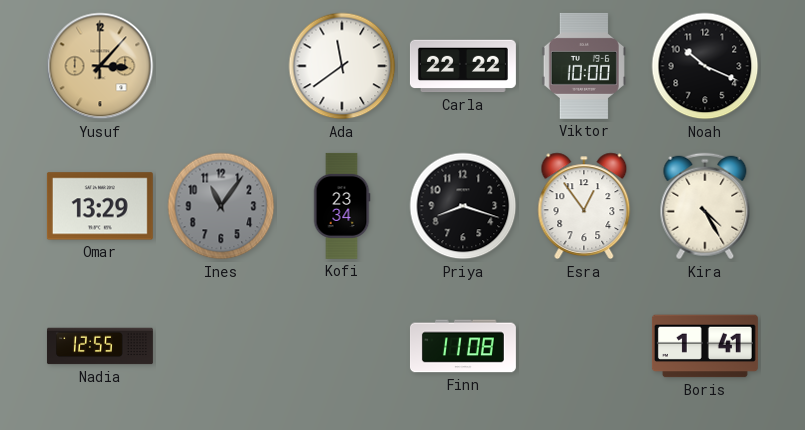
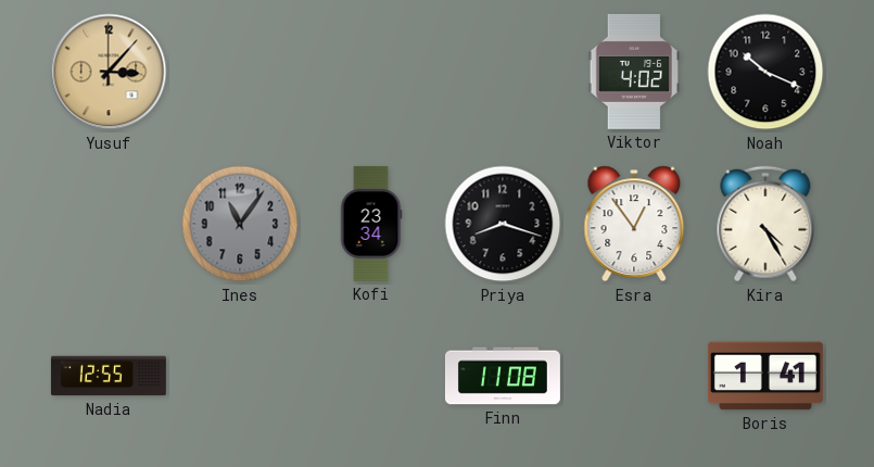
Ada: 11:39 -> none (342, 66)
Carla: 22:22 -> none (463, 66)
Viktor: 10:00 -> 4:02 (634, 72)
Omar: 13:29 -> none (100, 206)
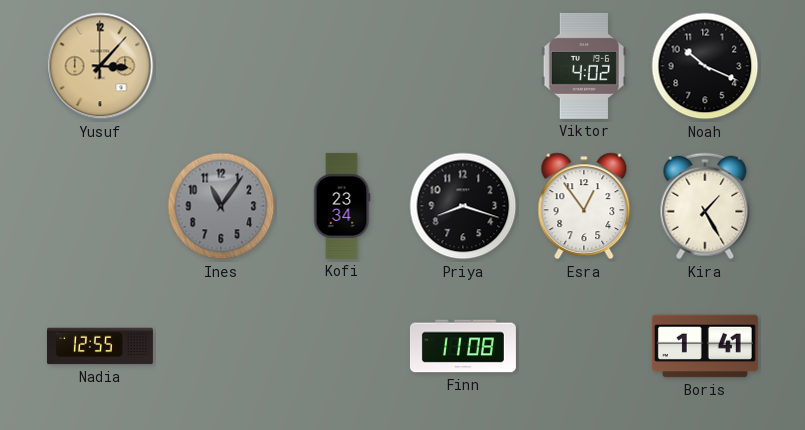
Kira: 4:25 -> 1:25 (705, 206)
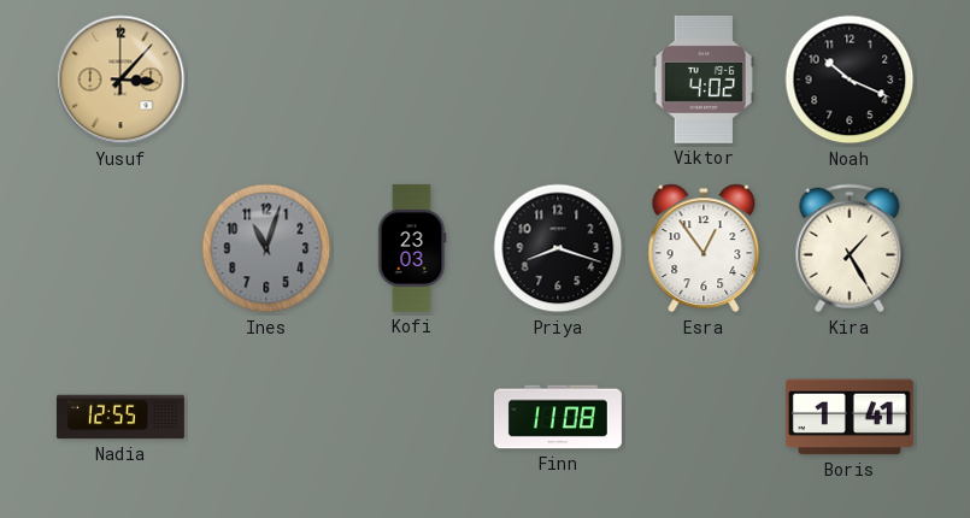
Ines: 11:06 -> 11:03 (266, 248)
Kofi: 23:34 -> 23:03 (412, 248)
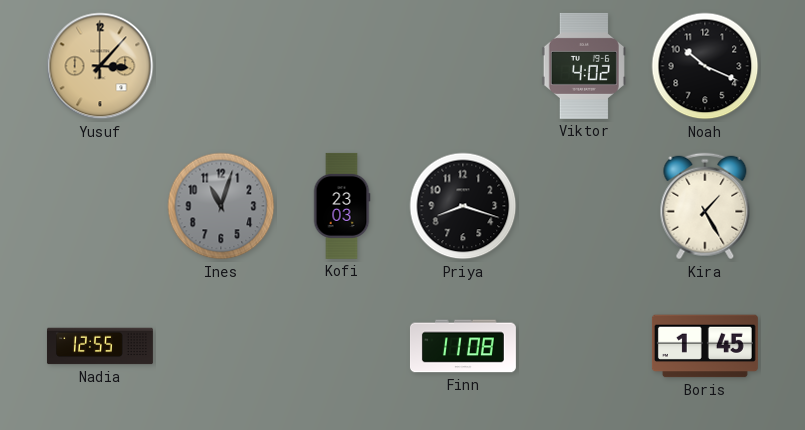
Esra: 12:54 -> none (704, 248)
Boris: 1:41 -> 1:45 (705, 346)
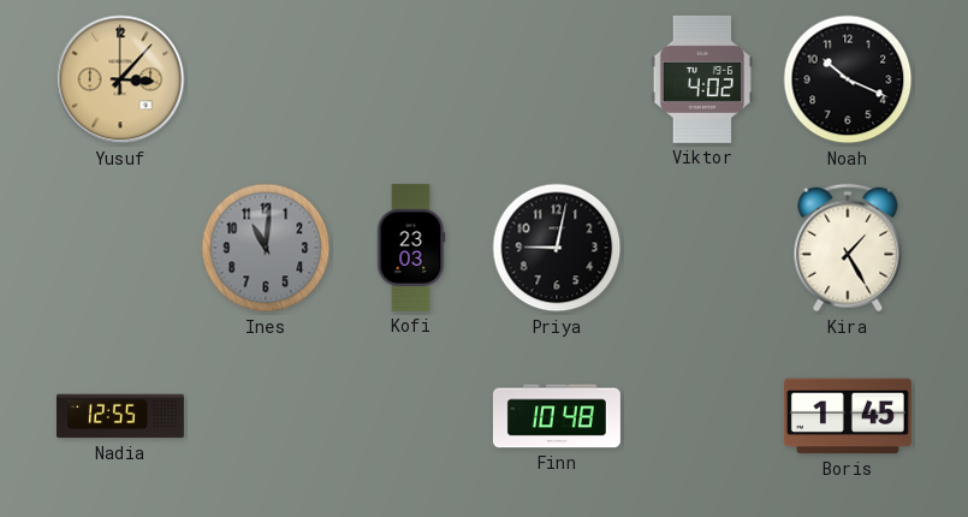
Ines: 11:03 -> 11:01 (266, 248)
Priya: 8:18 -> 9:02 (557, 248)
Finn: 11:08 -> 10:48 (557, 416)
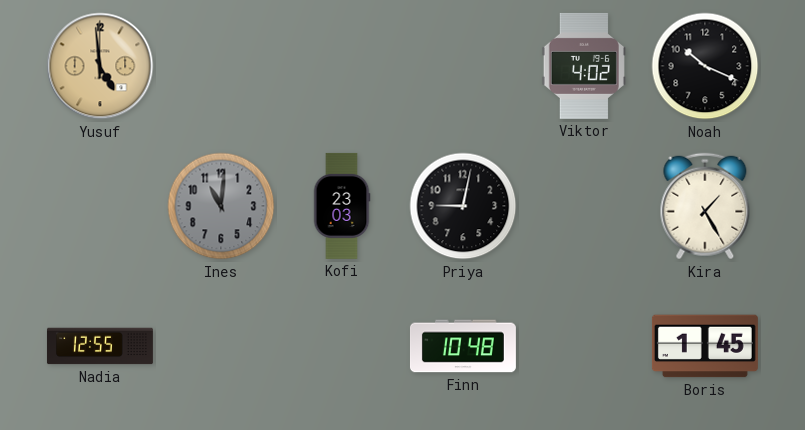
Yusuf: 3:07 -> 4:59 (100, 66)
